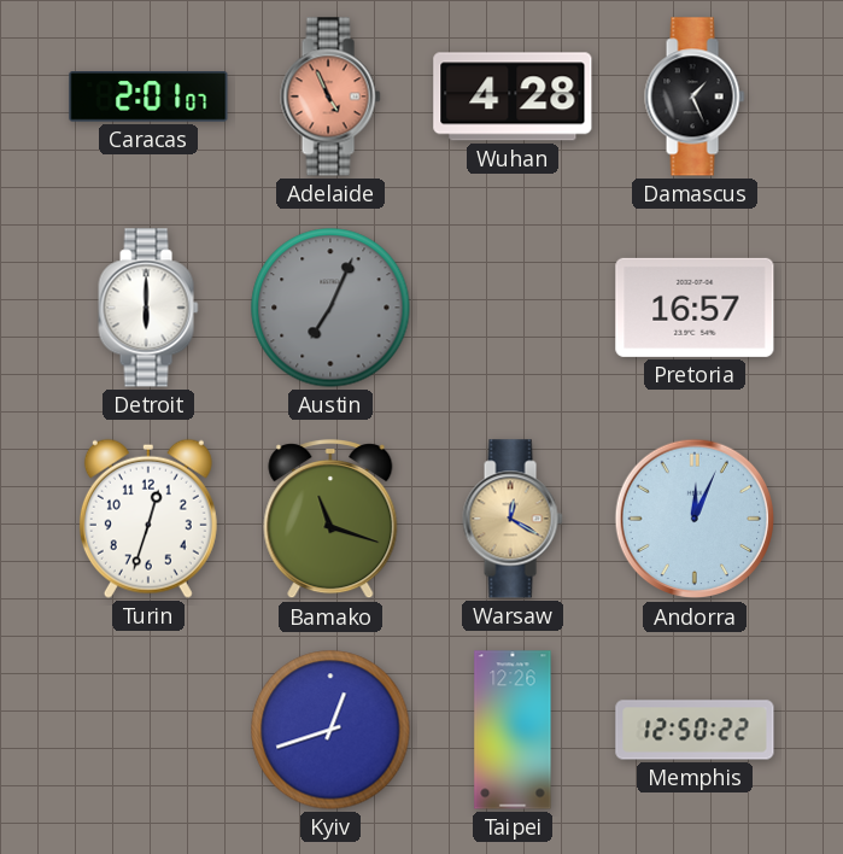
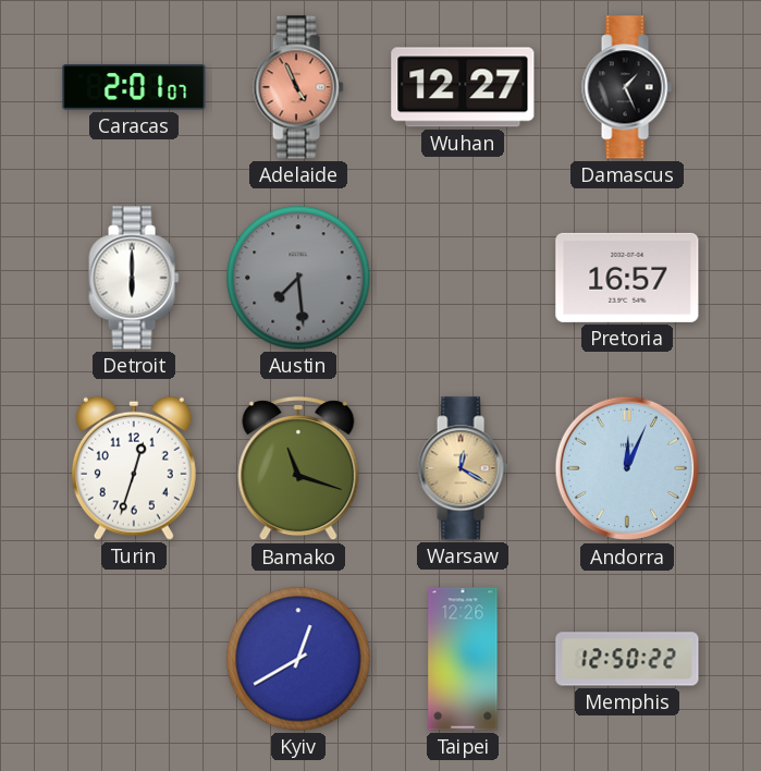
Wuhan: 4:28 -> 12:27 (463, 87)
Austin: 7:04 -> 7:29 (298, 278)
Kyiv: 12:42 -> 12:40 (298, 659)
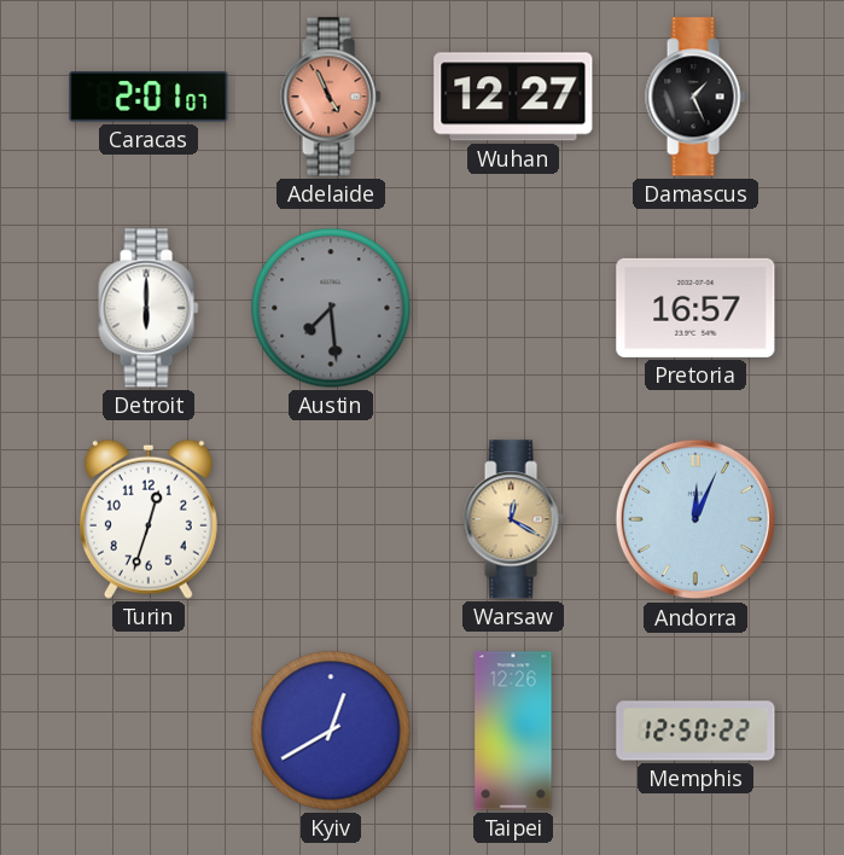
Bamako: 11:18 -> none (298, 469)
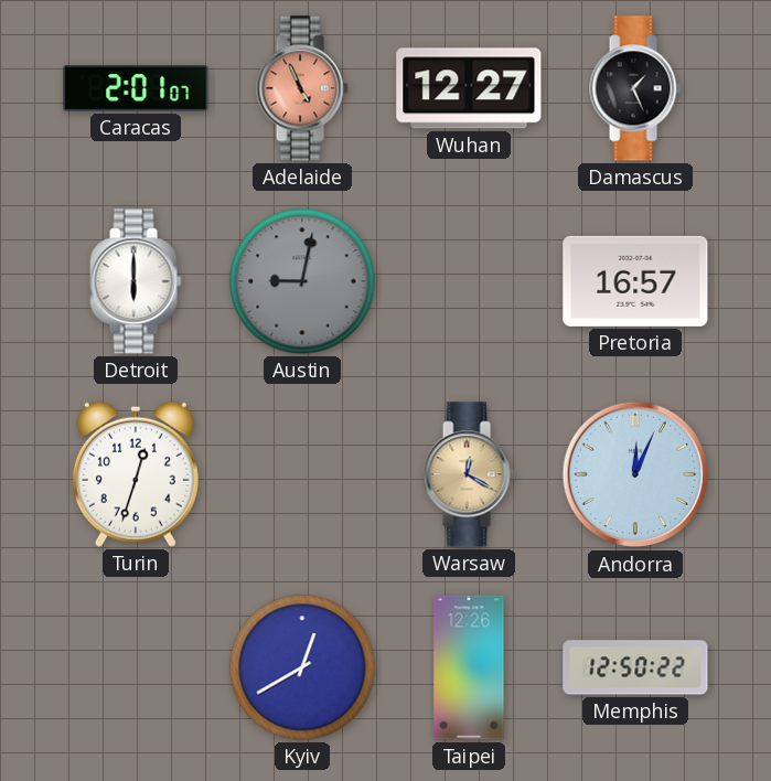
Austin: 7:29 -> 9:02 (302, 281)
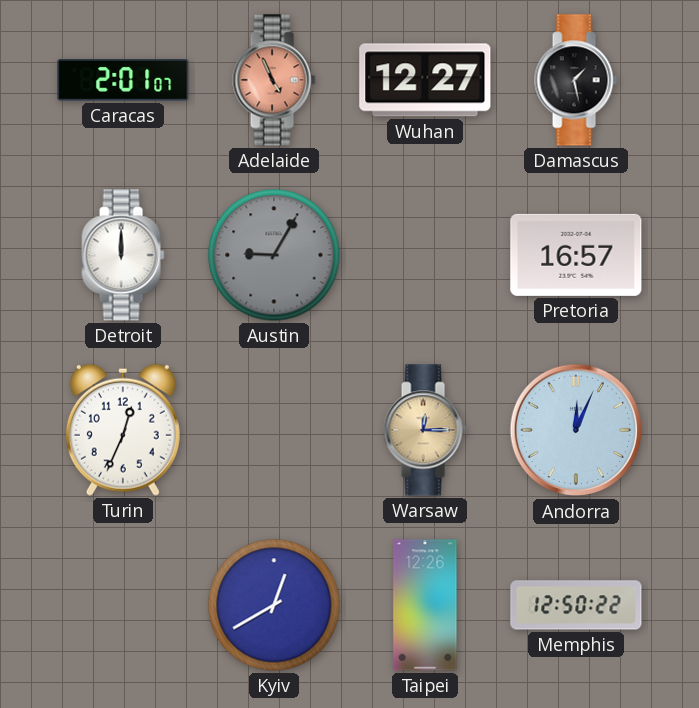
Damascus: 1:26 -> 1:28 (576, 80)
Detroit: 6:00 -> 12:00 (123, 255)
Austin: 9:02 -> 9:05 (274, 255)
Turin: 12:33 -> 12:34 (123, 430)
Warsaw: 12:20 -> 12:15 (425, 430)
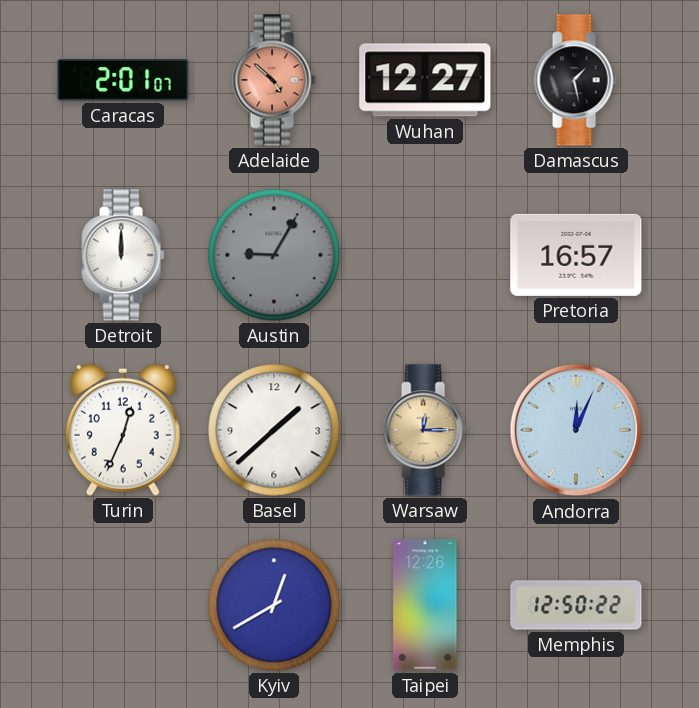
Adelaide: 4:56 -> 4:52 (274, 80)
Basel: none -> 1:38 (274, 430)
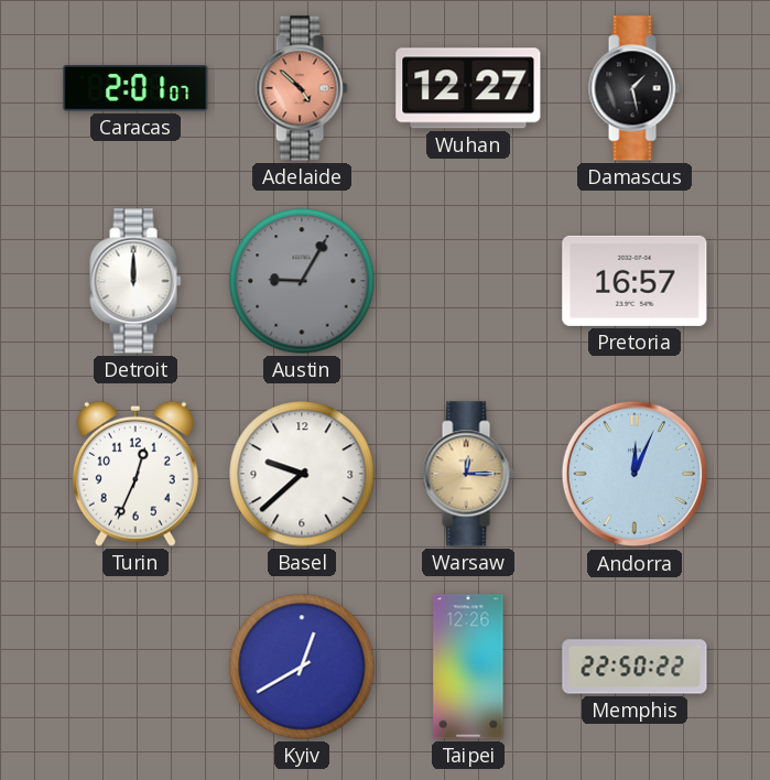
Basel: 1:38 -> 9:38 (302, 474)
Memphis: 12:50 -> 22:50 (635, 667)
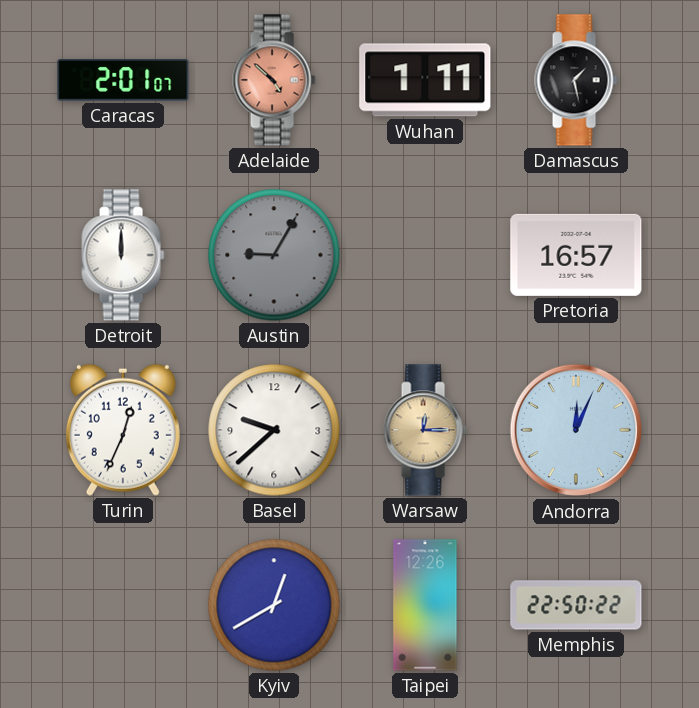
Wuhan: 12:27 -> 1:11 (425, 80)
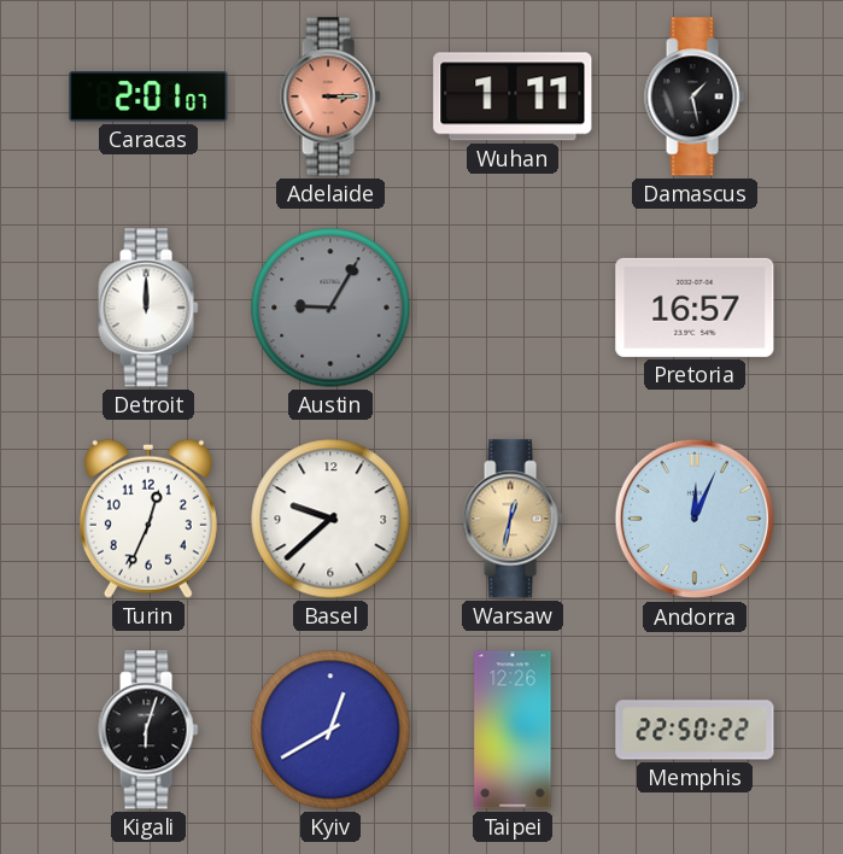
Adelaide: 4:52 -> 3:15 (330, 96)
Warsaw: 12:15 -> 12:32 (513, 519)
Kigali: none -> 6:03 (148, 730)
